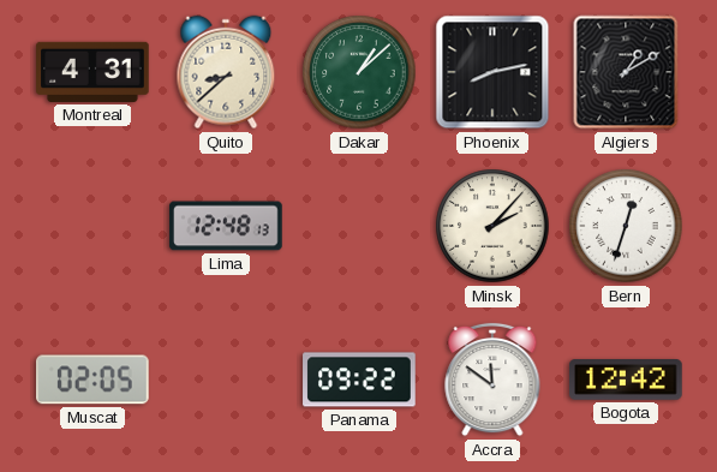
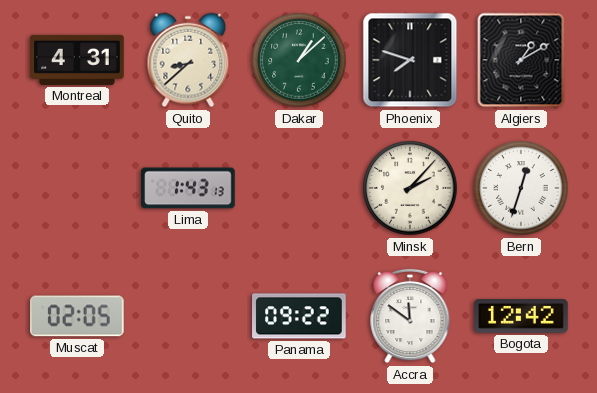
Phoenix: 8:13 -> 7:48 (410, 60)
Lima: 12:48 -> 1:43 (188, 188)
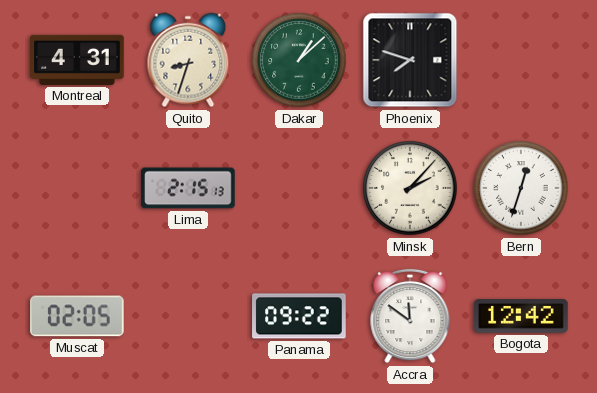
Quito: 8:38 -> 8:33 (188, 60)
Algiers: 1:10 -> none (521, 60)
Lima: 1:43 -> 2:15 (188, 188)
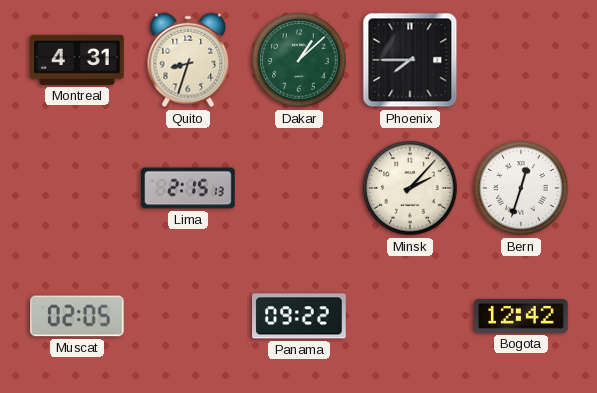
Phoenix: 7:48 -> 7:45 (410, 60)
Accra: 11:51 -> none (410, 316)
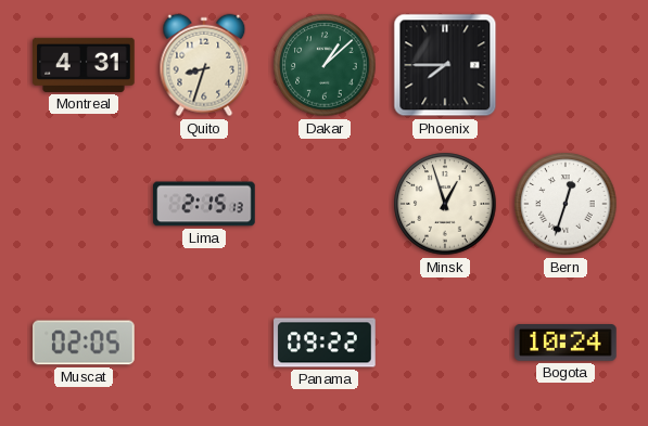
Minsk: 2:07 -> 12:57 (445, 204)
Bogota: 12:42 -> 10:24 (566, 344)
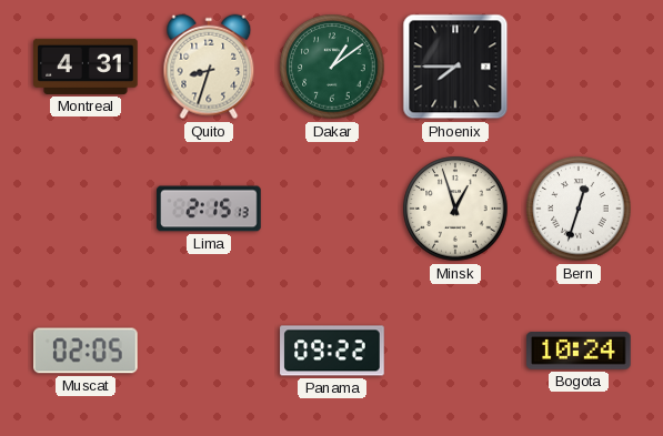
Dakar: 1:08 -> 1:09 (332, 67)
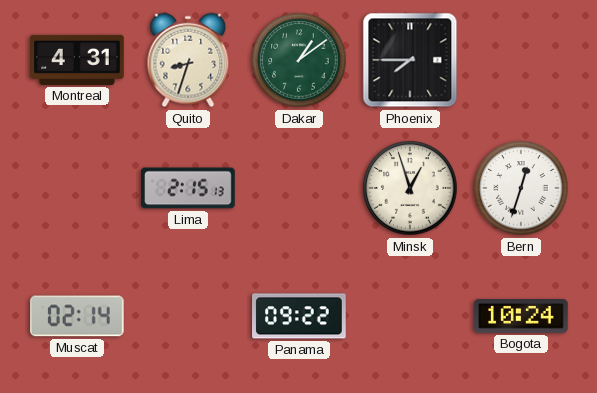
Muscat: 02:05 -> 02:14 (78, 316)
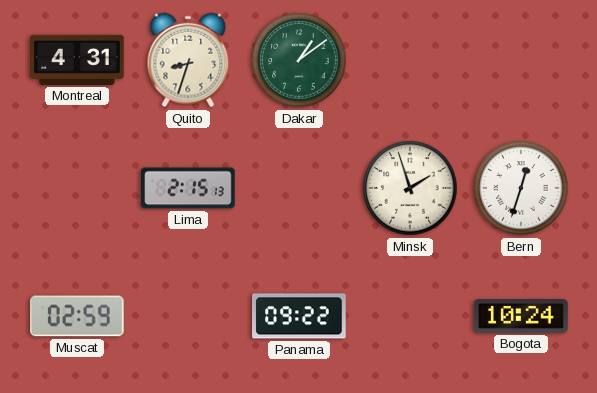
Phoenix: 7:45 -> none (410, 60)
Minsk: 12:57 -> 1:57 (410, 188)
Muscat: 02:14 -> 02:59 (78, 316)
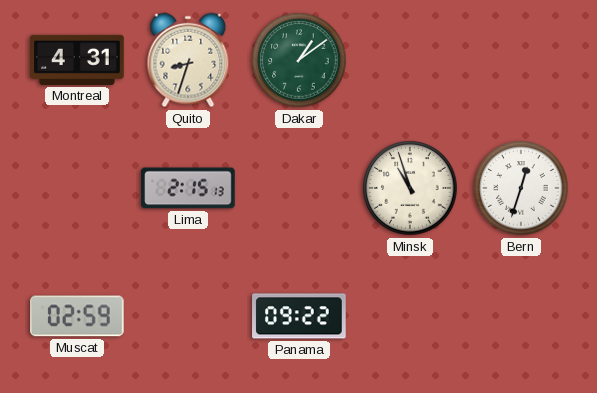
Minsk: 1:57 -> 10:57 (410, 188)
Bogota: 10:24 -> none (521, 317)
